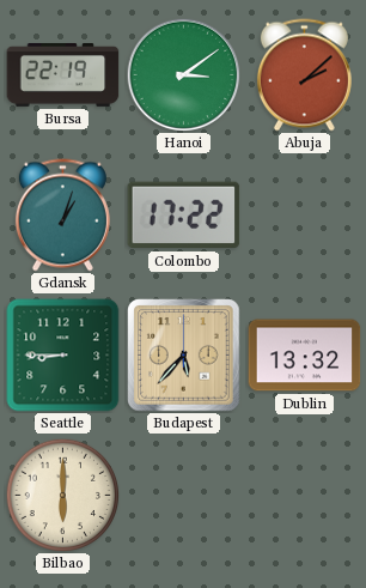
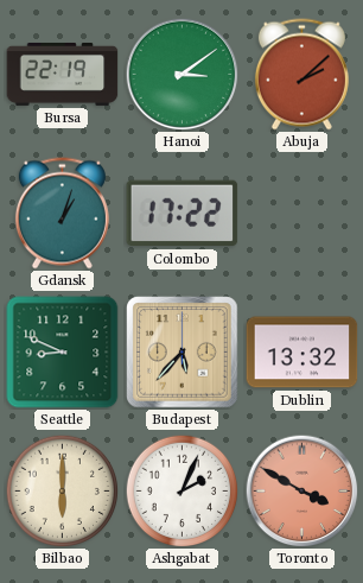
Seattle: 8:45 -> 8:49 (63, 353)
Ashgabat: none -> 2:04 (181, 490)
Toronto: none -> 3:50 (301, 490)
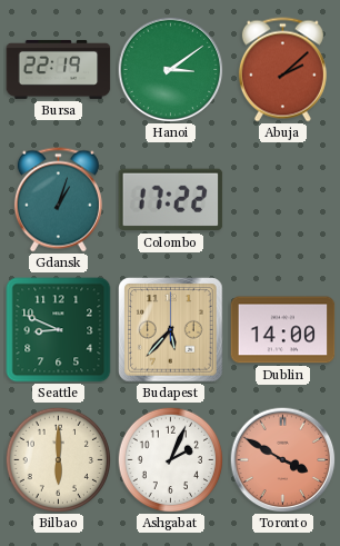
Dublin: 13:32 -> 14:00 (283, 330)
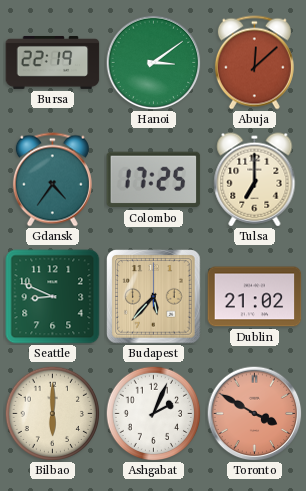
Abuja: 2:08 -> 12:08 (254, 63)
Gdansk: 1:03 -> 4:36 (52, 180)
Colombo: 17:22 -> 17:25 (154, 180)
Tulsa: none -> 7:00 (255, 180)
Dublin: 14:00 -> 21:02 (255, 297)
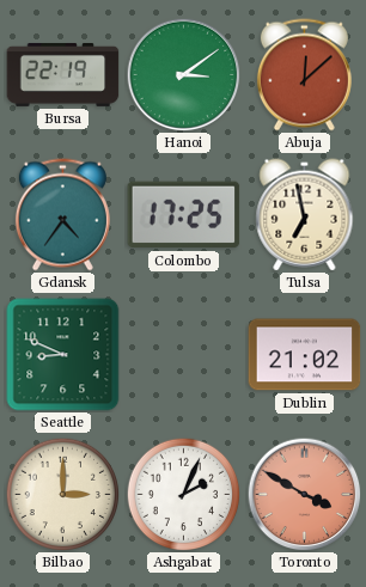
Tulsa: 7:00 -> 6:58 (305, 215)
Budapest: 5:37 -> none (154, 297)
Bilbao: 6:00 -> 3:00 (62, 494)
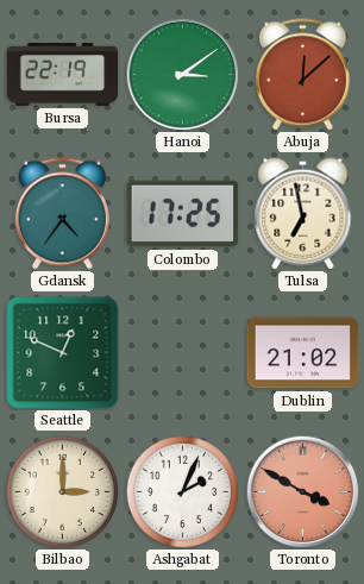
Seattle: 8:49 -> 12:49 (63, 353)
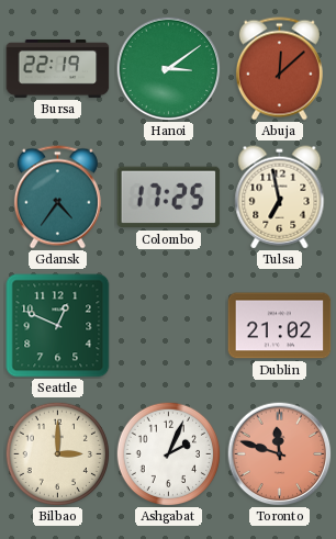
Toronto: 3:50 -> 11:48 (279, 453)
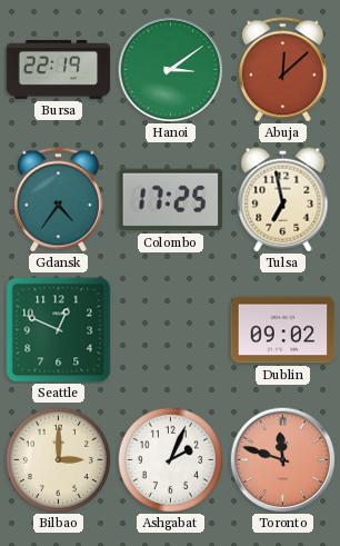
Dublin: 21:02 -> 09:02 (283, 330)
